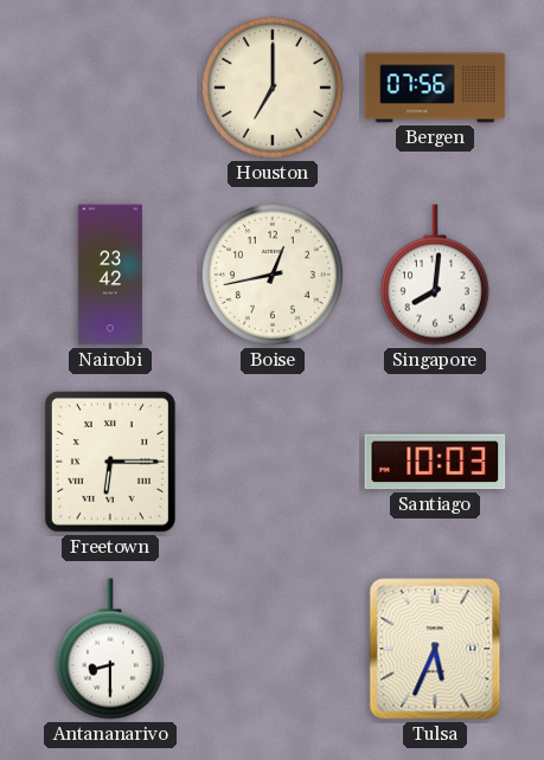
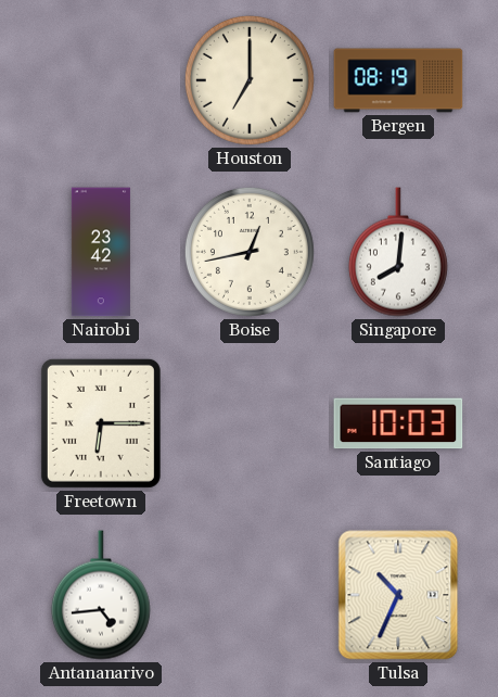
Bergen: 07:56 -> 08:19 (398, 80)
Antananarivo: 8:30 -> 4:44 (101, 595)
Tulsa: 5:34 -> 10:34 (398, 595)
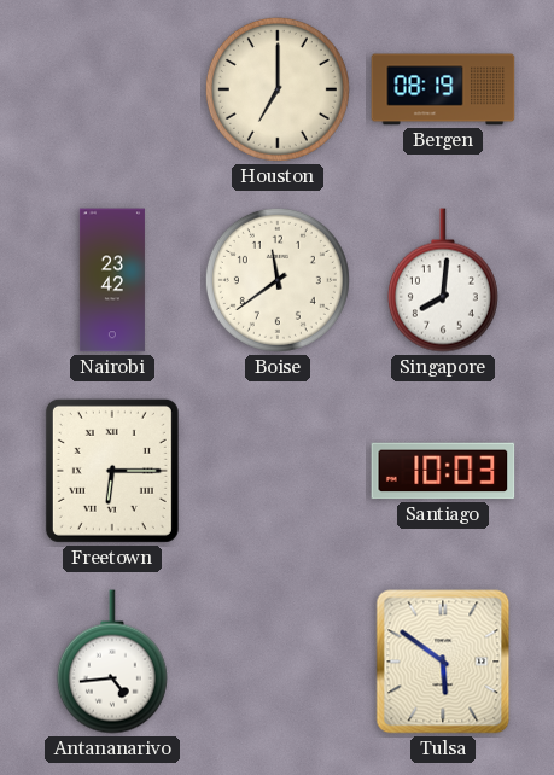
Boise: 12:43 -> 11:39 (278, 280)
Tulsa: 10:34 -> 5:51 (443, 662)
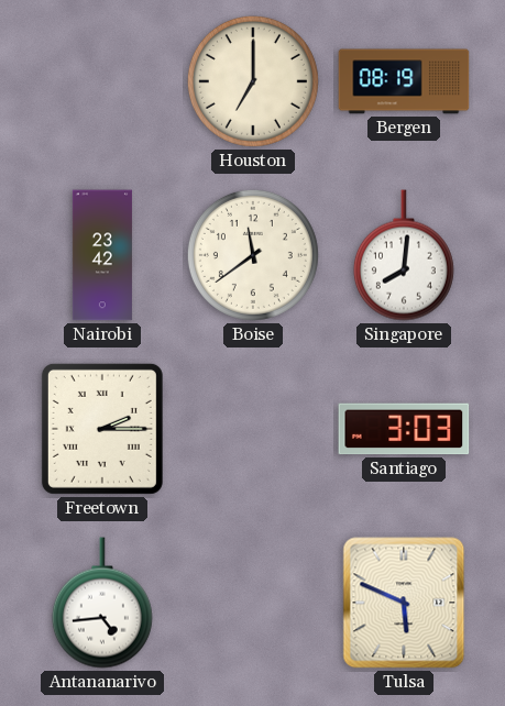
Freetown: 6:15 -> 2:15 (102, 429)
Santiago: 10:03 -> 3:03 (404, 429)
Tulsa: 5:51 -> 5:49 (404, 603)
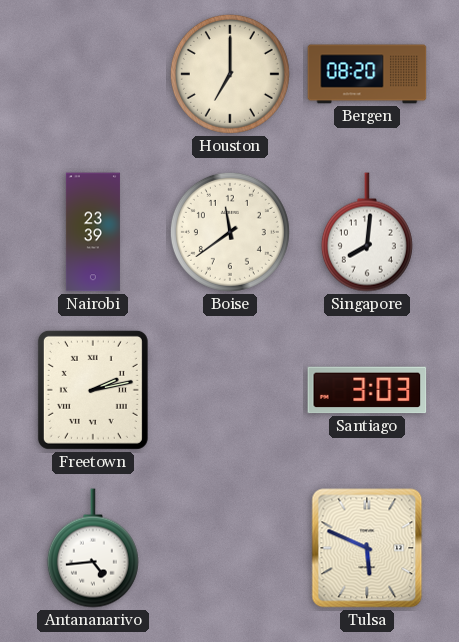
Bergen: 08:19 -> 08:20 (367, 74)
Nairobi: 23:42 -> 23:39 (93, 232)
Freetown: 2:15 -> 2:13 (93, 390)
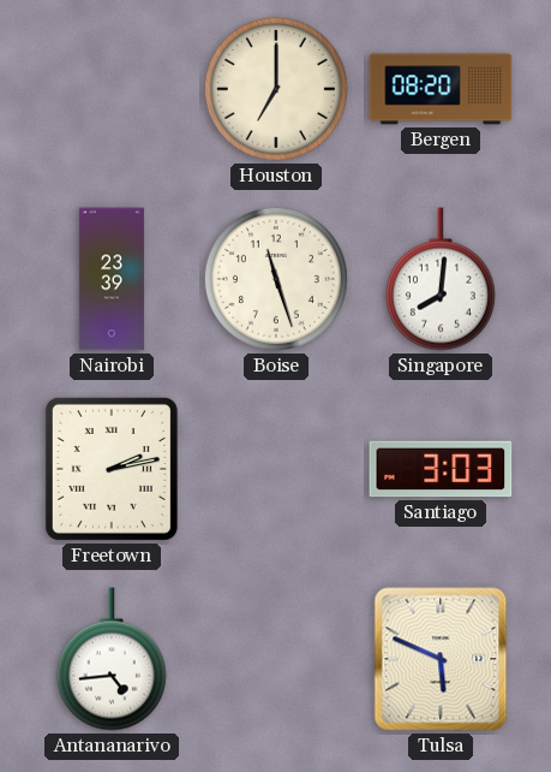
Boise: 11:39 -> 11:27 (276, 279)
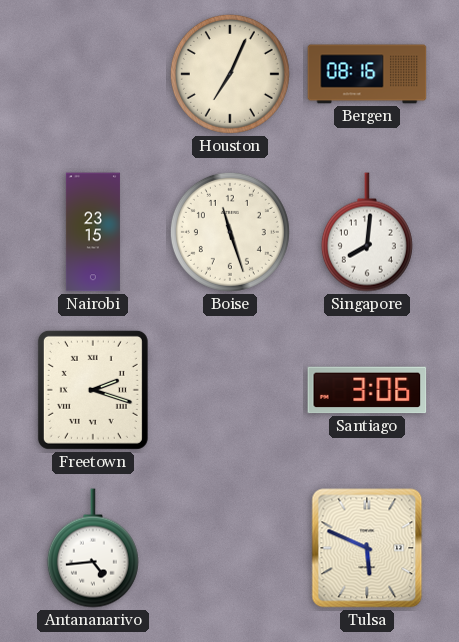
Houston: 7:00 -> 7:04 (230, 74)
Bergen: 08:20 -> 08:16 (367, 74)
Nairobi: 23:39 -> 23:15 (93, 232)
Freetown: 2:13 -> 2:18 (93, 390)
Santiago: 3:03 -> 3:06 (367, 390)
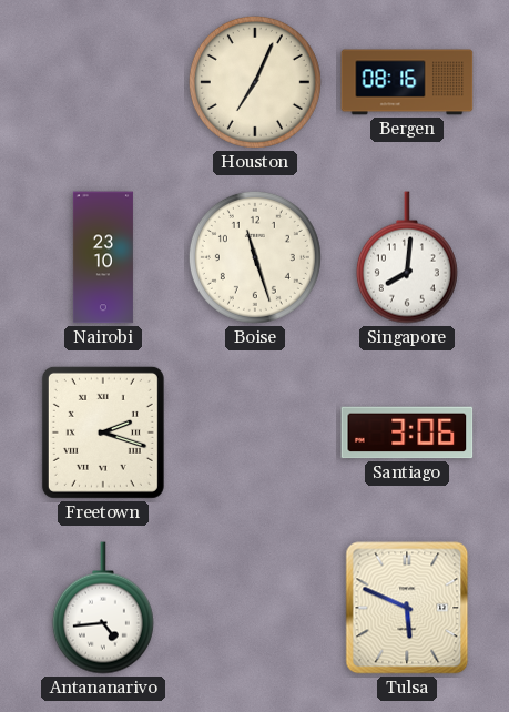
Nairobi: 23:15 -> 23:10 (103, 257)
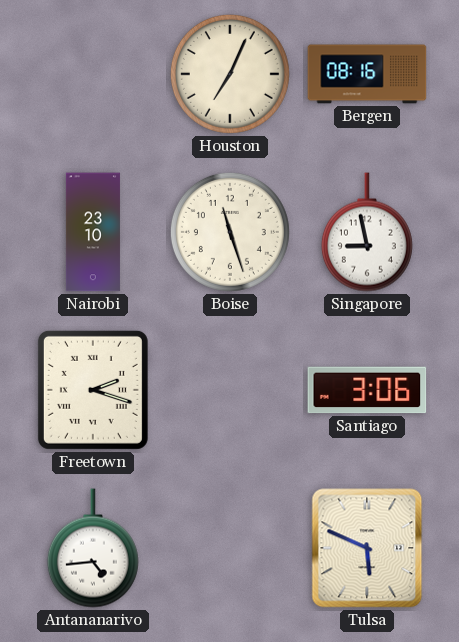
Singapore: 8:01 -> 8:58 (367, 232)
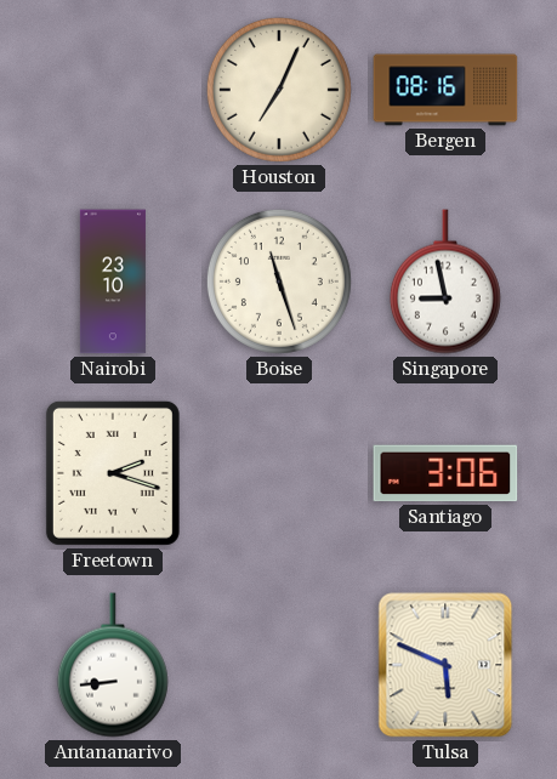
Antananarivo: 4:44 -> 8:44 (113, 665)
